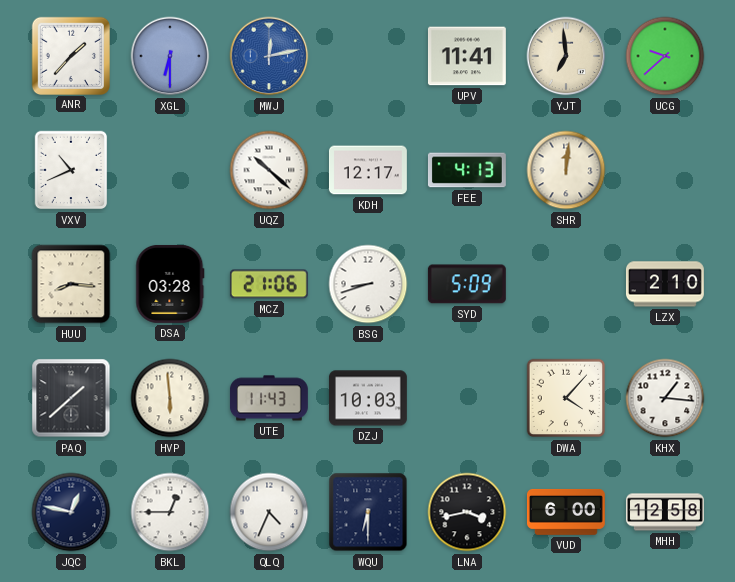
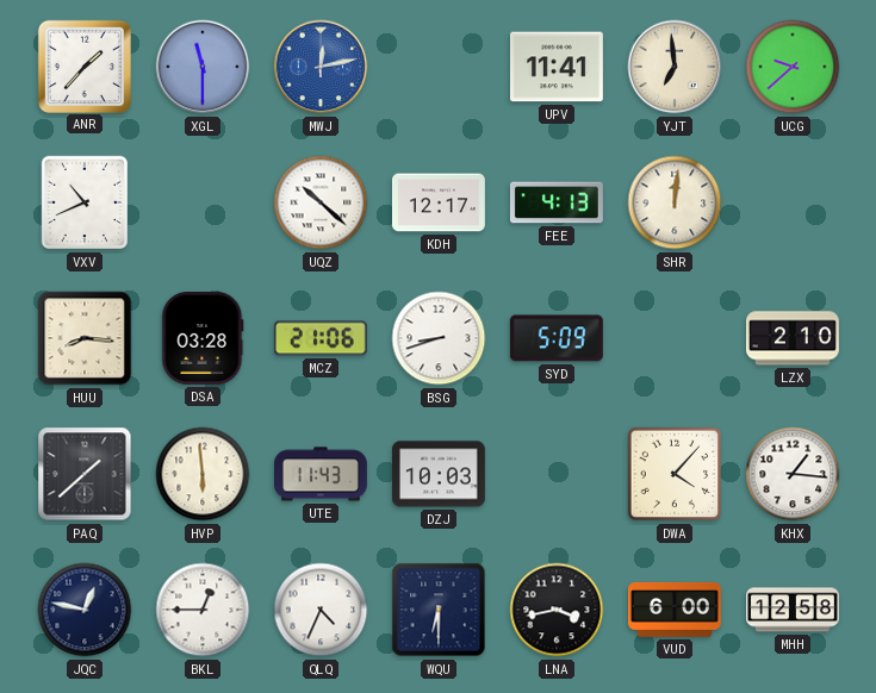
XGL: 6:30 -> 11:30 (203, 67)
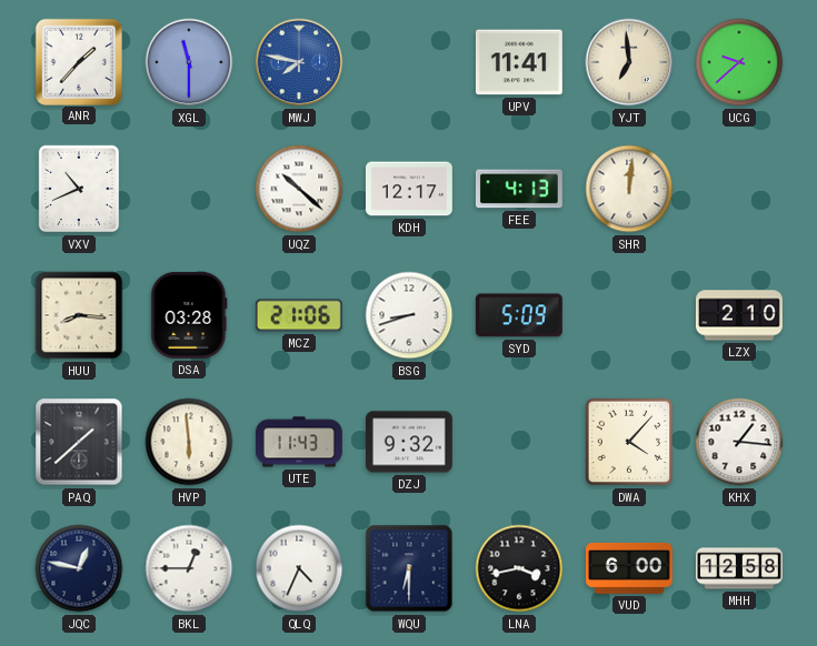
MWJ: 12:13 -> 7:47 (299, 62)
DZJ: 10:03 -> 9:32 (409, 442)
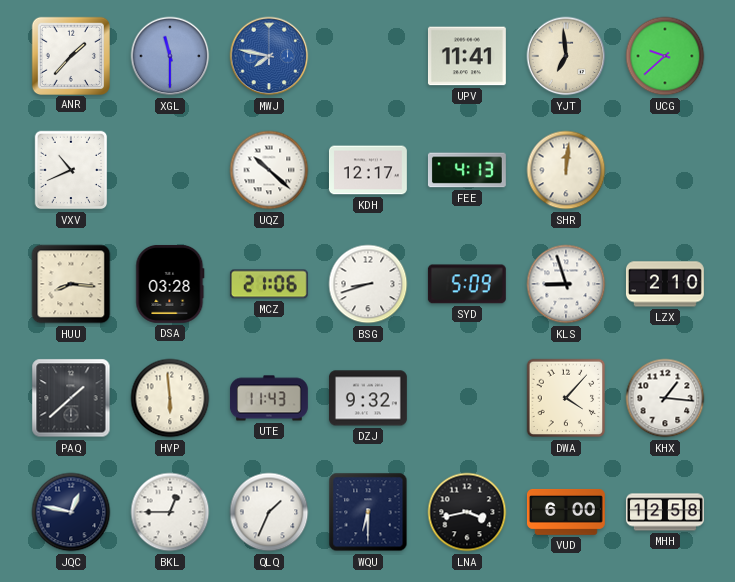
KLS: none -> 8:57 (566, 284)
QLQ: 4:34 -> 1:34 (269, 512)
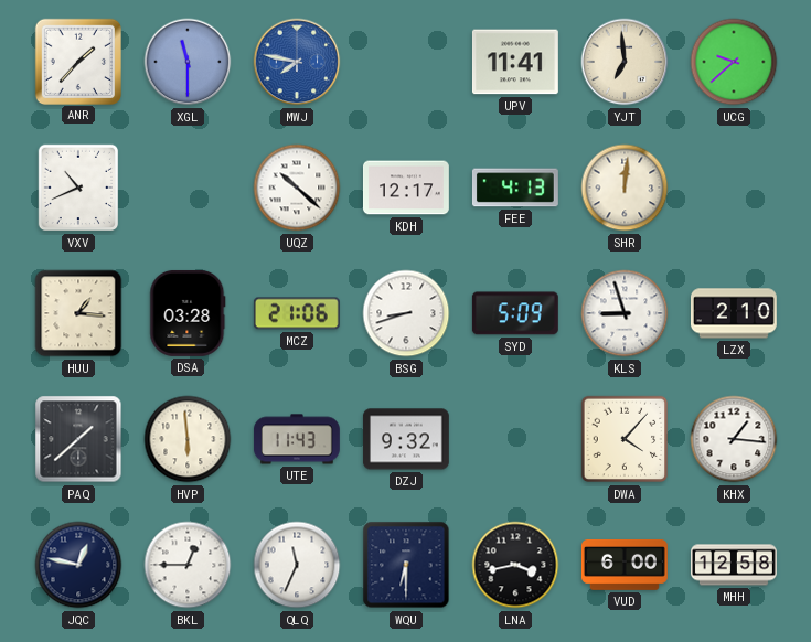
HUU: 8:16 -> 1:16 (78, 313)
QLQ: 1:34 -> 11:34 (297, 565)
